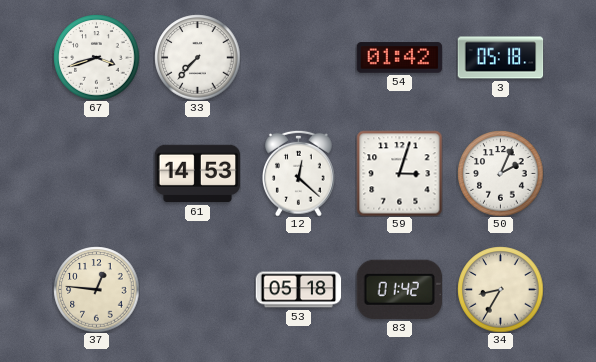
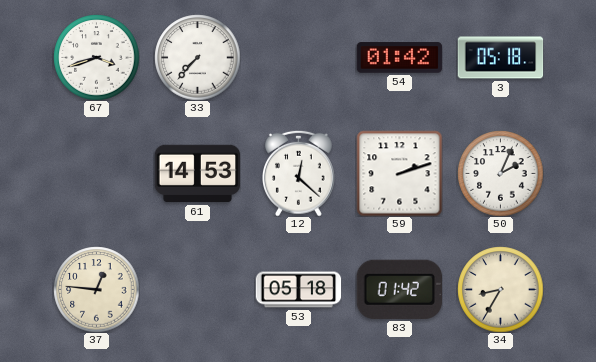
59: 3:03 -> 2:12 (399, 173)
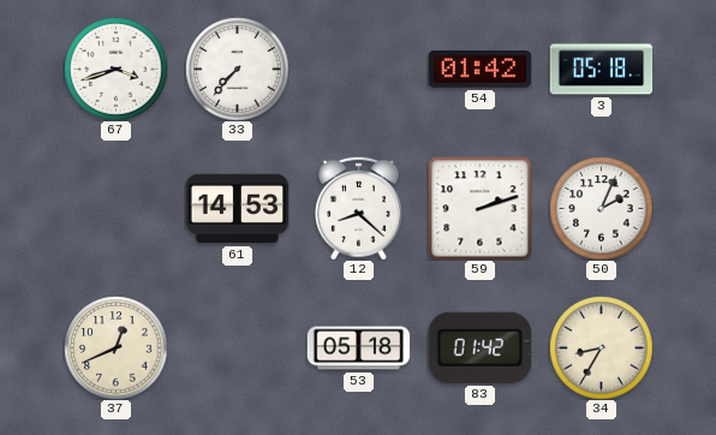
12: 12:22 -> 8:22 (359, 208)
37: 12:46 -> 12:41 (115, 347)
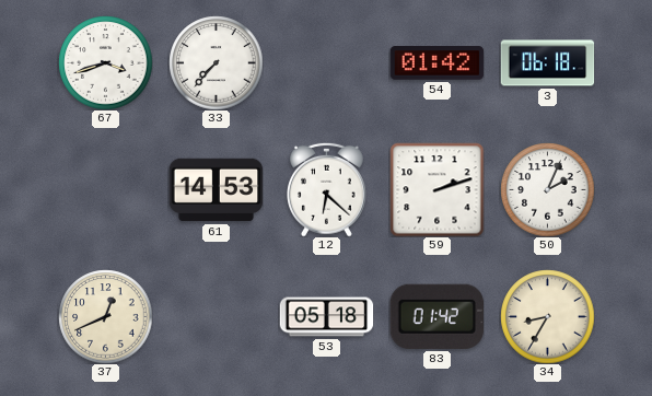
3: 05:18 -> 06:18 (547, 63)
12: 8:22 -> 6:22 (327, 189)
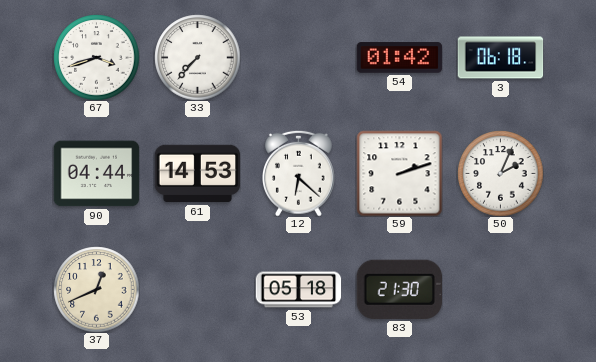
90: none -> 04:44 (96, 174)
83: 01:42 -> 21:30 (399, 289)
34: 8:35 -> none (547, 316)
